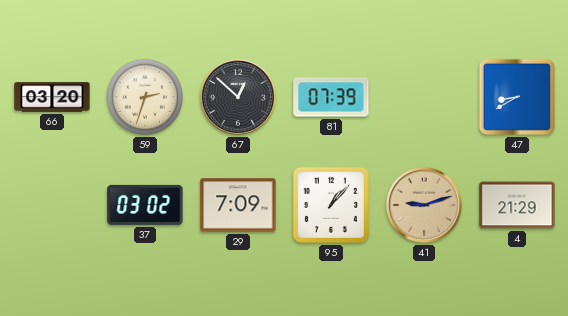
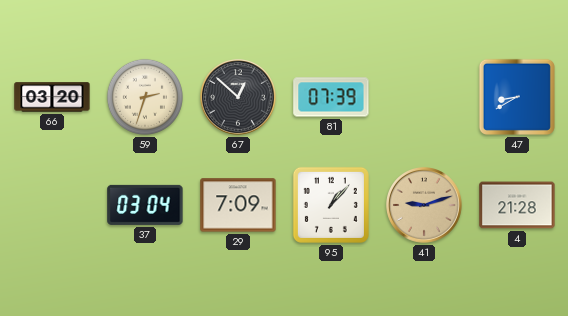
37: 03:02 -> 03:04 (145, 205)
4: 21:29 -> 21:28 (517, 205)
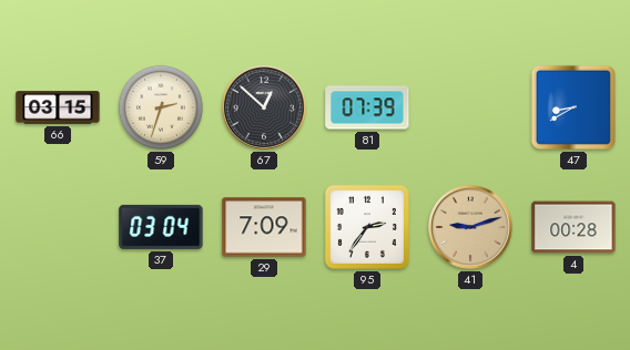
66: 03:20 -> 03:15 (58, 107)
95: 1:07 -> 2:36 (367, 227)
4: 21:28 -> 00:28 (573, 227)
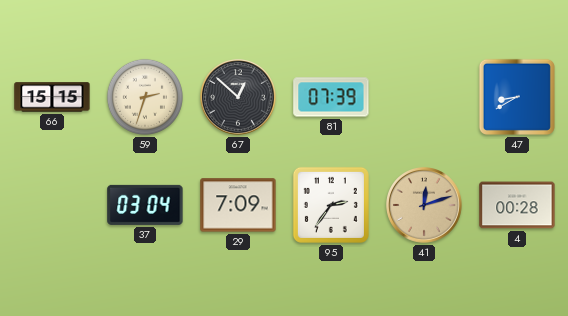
66: 03:15 -> 15:15 (52, 97)
41: 9:12 -> 12:12 (425, 206)
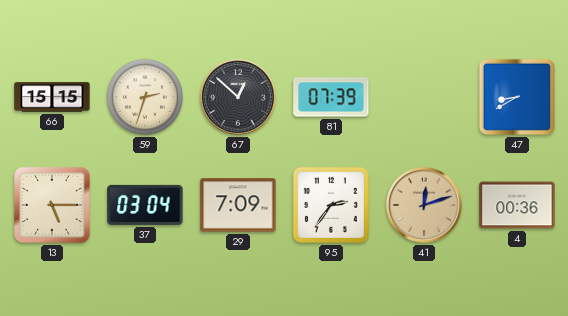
13: none -> 5:15 (52, 205)
4: 00:28 -> 00:36 (517, 205)
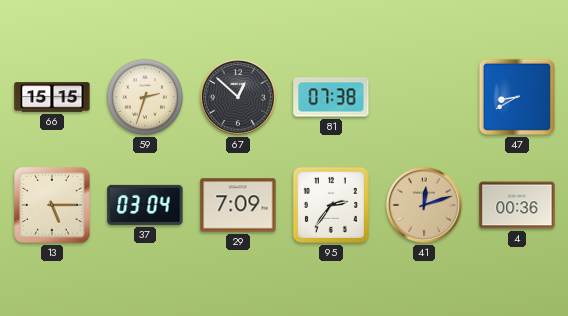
81: 07:39 -> 07:38 (331, 97)
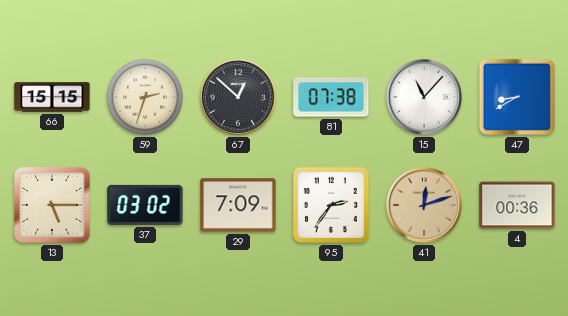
15: none -> 11:07 (425, 98)
37: 03:04 -> 03:02 (145, 205)
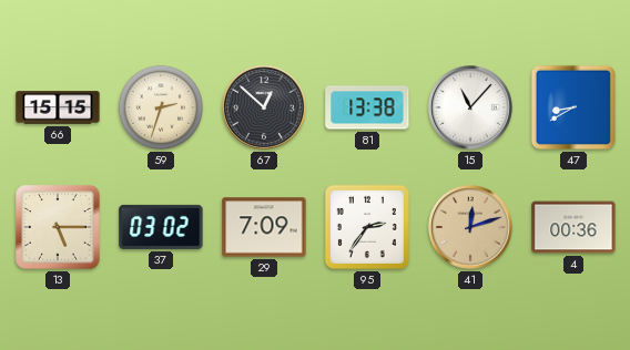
81: 07:38 -> 13:38 (367, 107)
